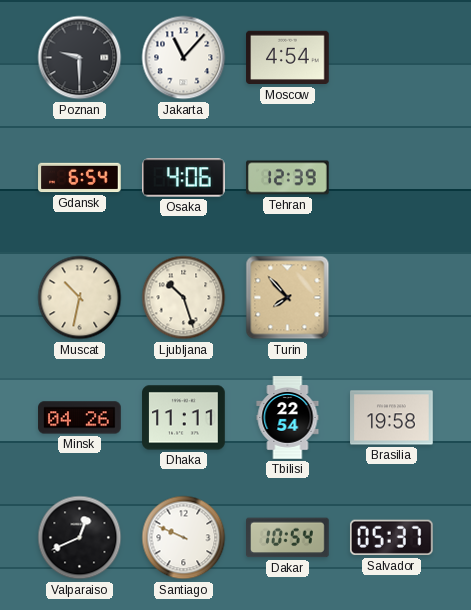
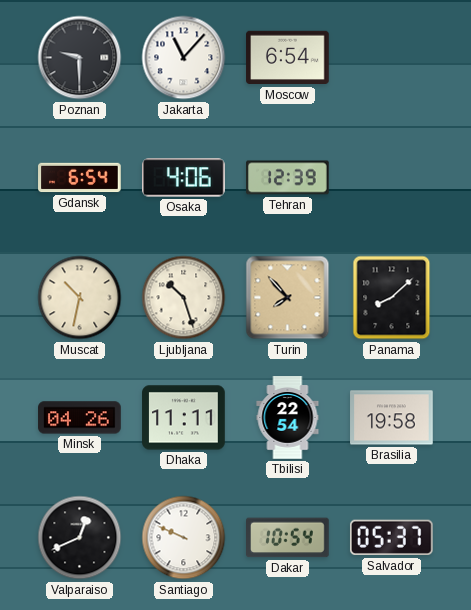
Moscow: 4:54 -> 6:54 (288, 58)
Panama: none -> 8:08 (392, 298)
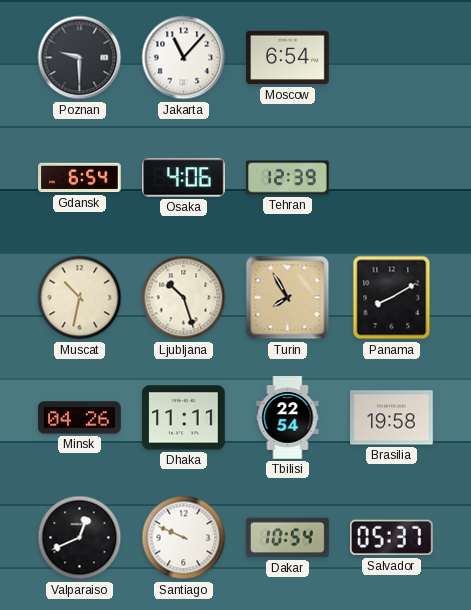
Turin: 7:53 -> 7:55 (288, 298)
Panama: 8:08 -> 8:10 (392, 298)
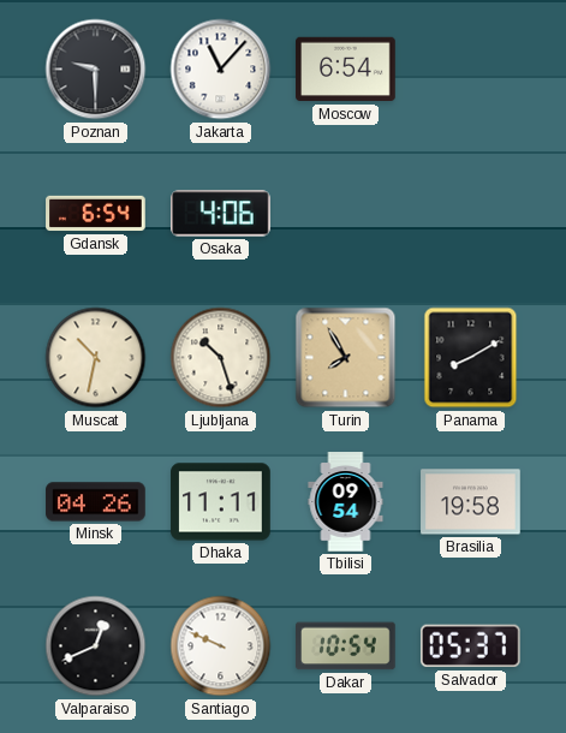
Tehran: 12:39 -> none (288, 178)
Tbilisi: 22:54 -> 09:54 (346, 502)
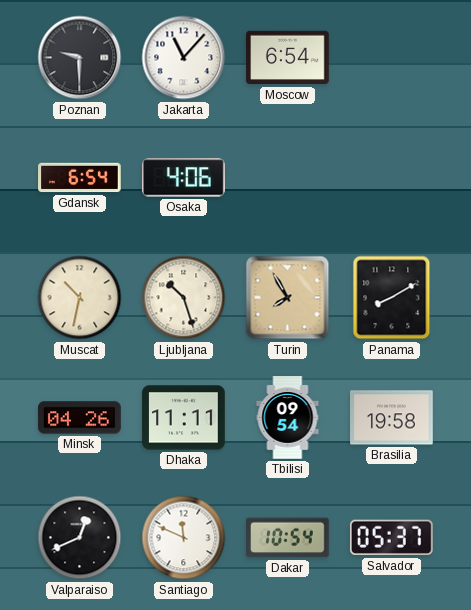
Santiago: 9:49 -> 11:49 (184, 538)
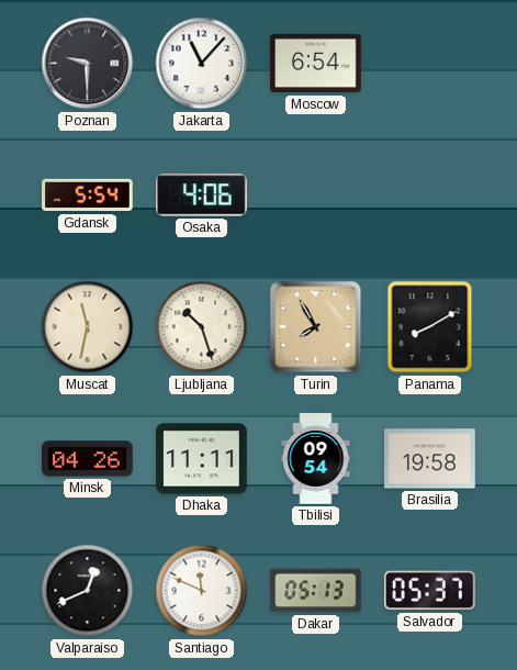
Gdansk: 6:54 -> 5:54 (88, 196)
Muscat: 10:32 -> 11:32 (88, 327)
Dakar: 10:54 -> 05:13 (316, 591)
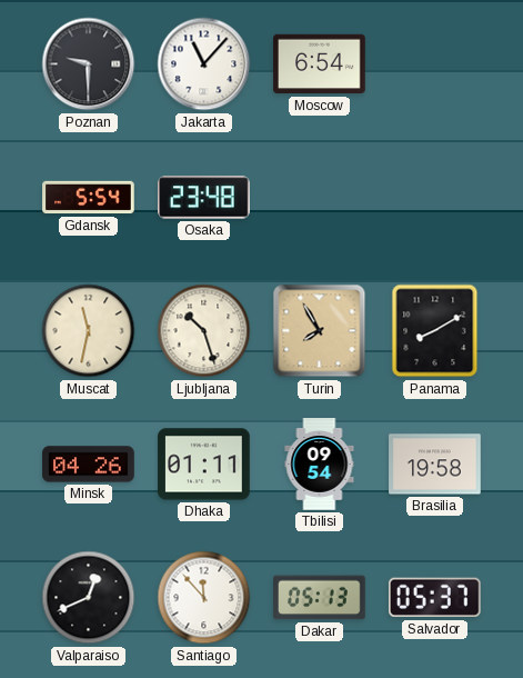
Osaka: 4:06 -> 23:48 (204, 198)
Dhaka: 11:11 -> 01:11 (204, 465)
Santiago: 11:49 -> 11:53 (204, 598)
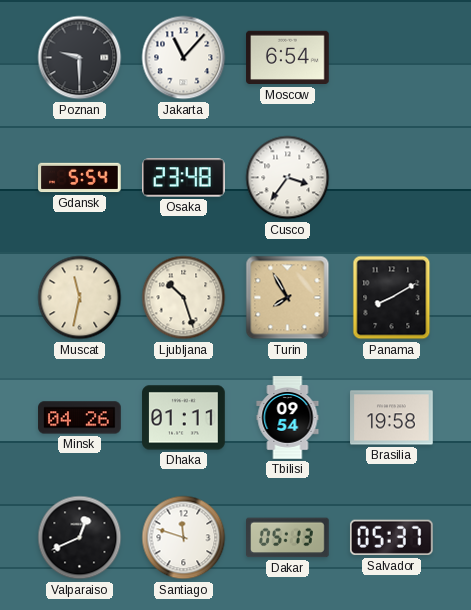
Cusco: none -> 3:36 (288, 178)
Santiago: 11:53 -> 11:48 (184, 538)
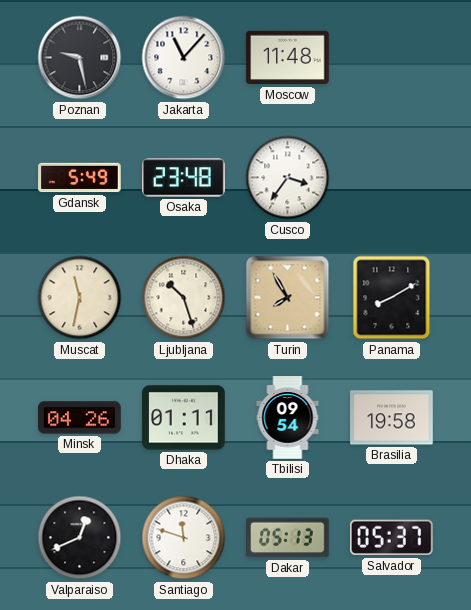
Poznan: 9:30 -> 9:28 (80, 58)
Moscow: 6:54 -> 11:48 (288, 58)
Gdansk: 5:54 -> 5:49 (80, 178)
